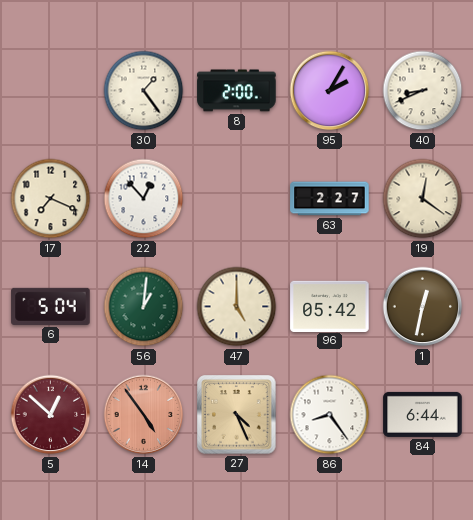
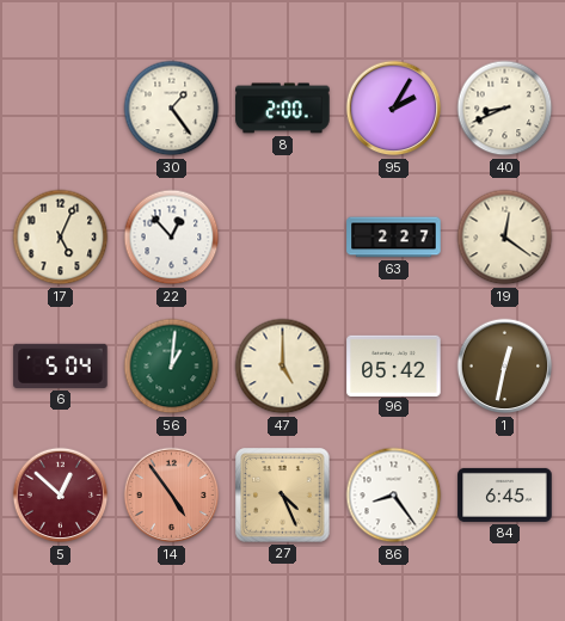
17: 7:19 -> 5:04 (61, 238)
84: 6:44 -> 6:45 (505, 494)
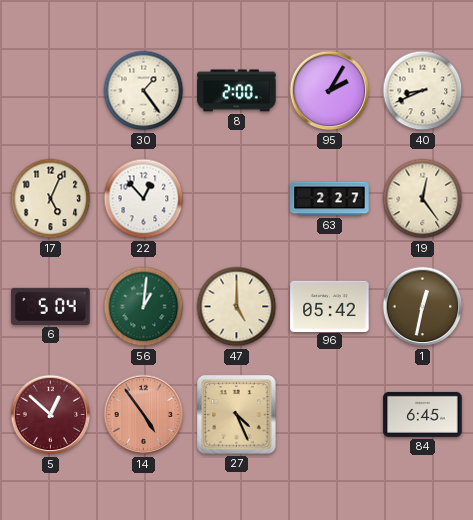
19: 12:21 -> 12:24 (423, 199)
86: 8:24 -> none (394, 496)
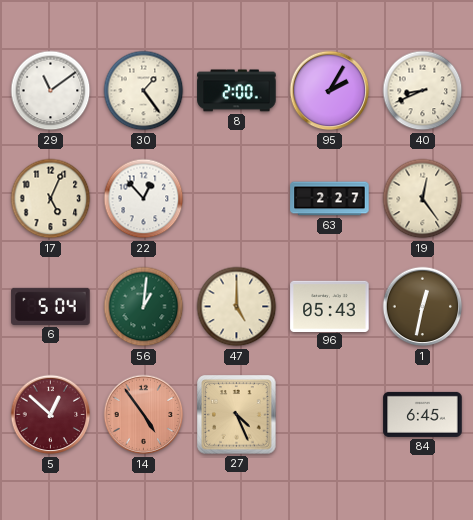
29: none -> 11:09 (51, 91)
96: 05:42 -> 05:43 (330, 306)
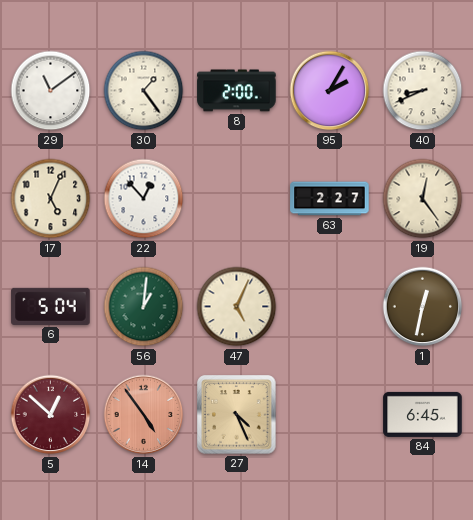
47: 5:00 -> 5:04 (237, 307)
96: 05:43 -> none (330, 306)
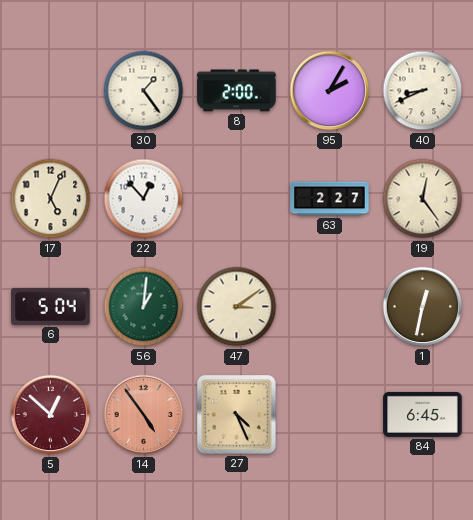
29: 11:09 -> none (51, 91)
47: 5:04 -> 3:09 (237, 307)
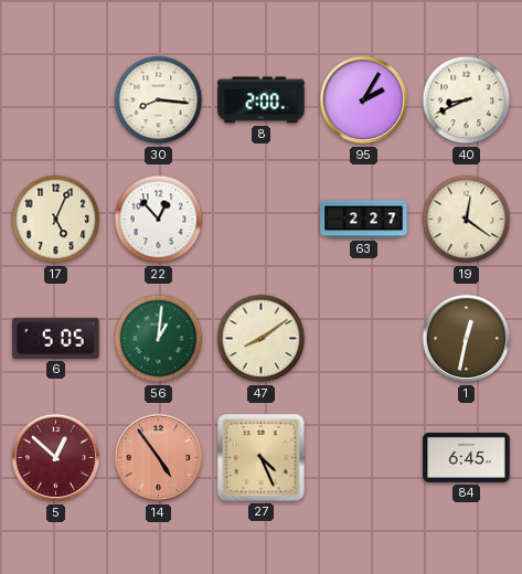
30: 1:24 -> 8:16 (159, 100)
19: 12:24 -> 12:21 (467, 220)
6: 5:04 -> 5:05 (56, 338)
47: 3:09 -> 8:09 (262, 339)
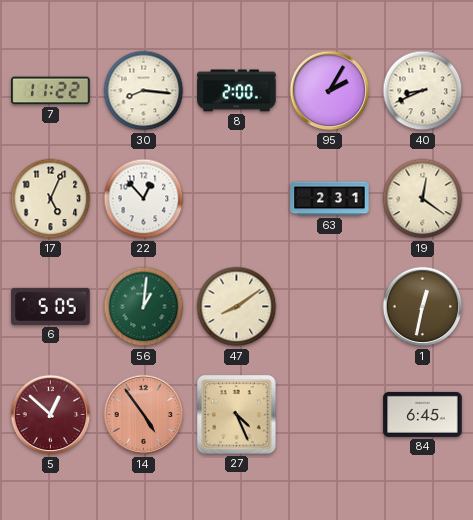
7: none -> 11:22 (51, 91)
63: 2:27 -> 2:31 (330, 199)
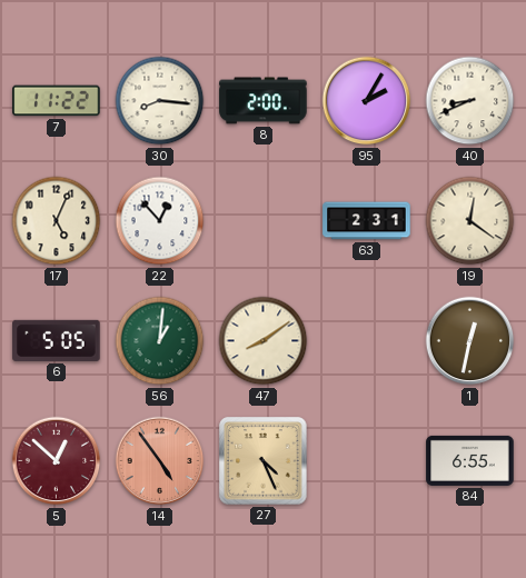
84: 6:45 -> 6:55 (470, 460)
